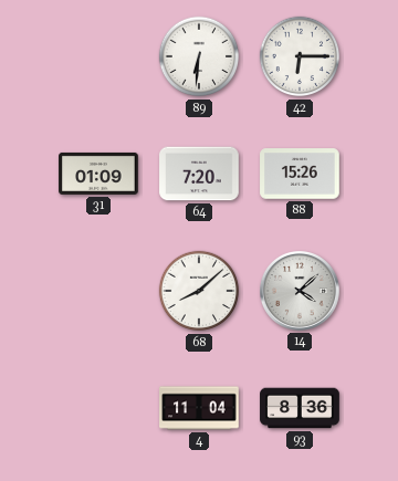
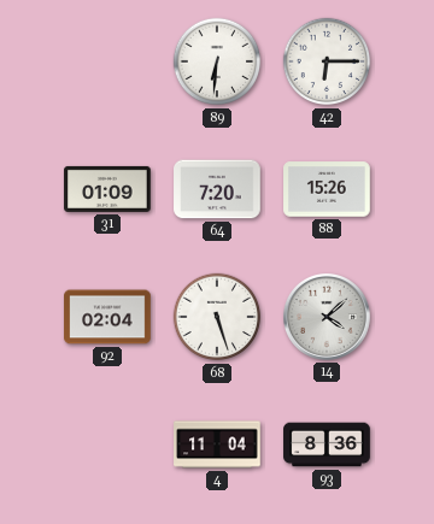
92: none -> 02:04 (107, 317)
68: 8:08 -> 5:27 (217, 317)
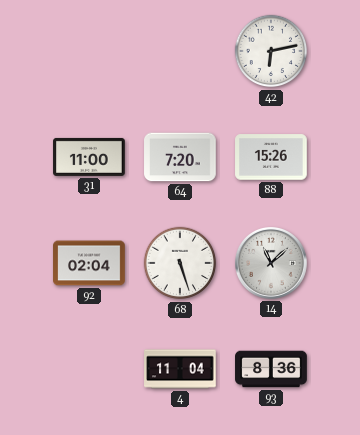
89: 6:31 -> none (217, 61)
42: 6:15 -> 6:13 (271, 51)
31: 01:09 -> 11:00 (89, 157)
14: 4:08 -> 11:08 (272, 264)
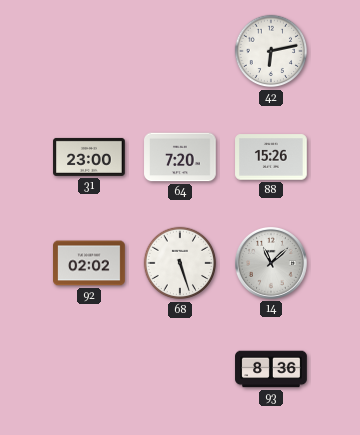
31: 11:00 -> 23:00 (89, 157)
92: 02:04 -> 02:02 (89, 263)
4: 11:04 -> none (180, 369)
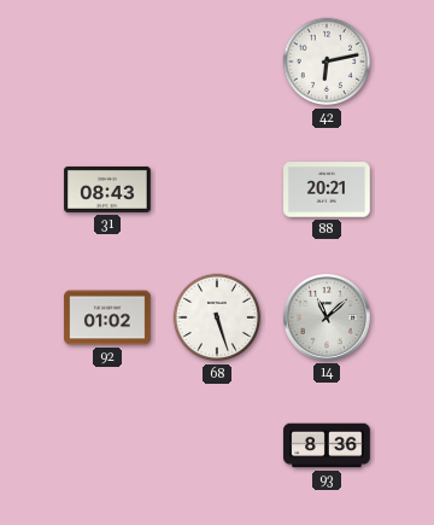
31: 23:00 -> 08:43 (107, 189)
64: 7:20 -> none (180, 157)
88: 15:26 -> 20:21 (327, 189)
92: 02:02 -> 01:02 (107, 317)
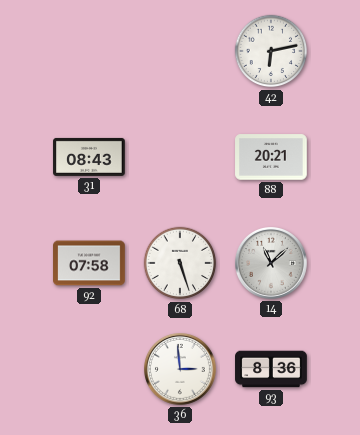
92: 01:02 -> 07:58 (89, 263)
36: none -> 2:59 (181, 370)
